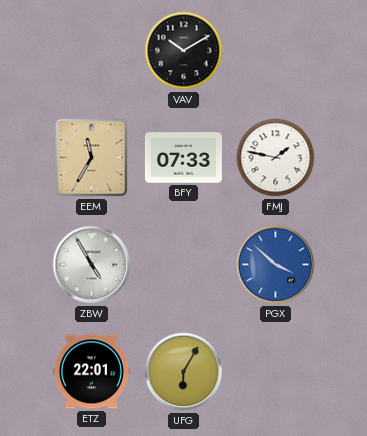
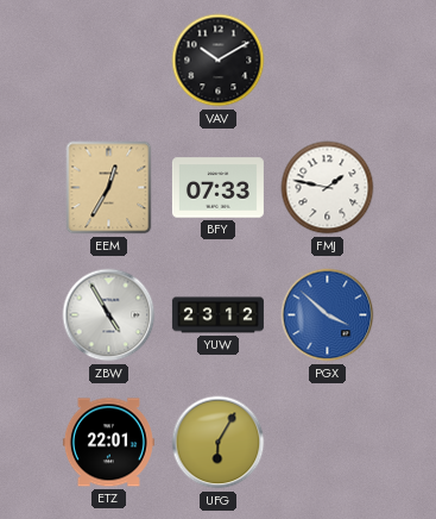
EEM: 11:35 -> 12:35 (109, 188)
YUW: none -> 23:12 (217, 315)
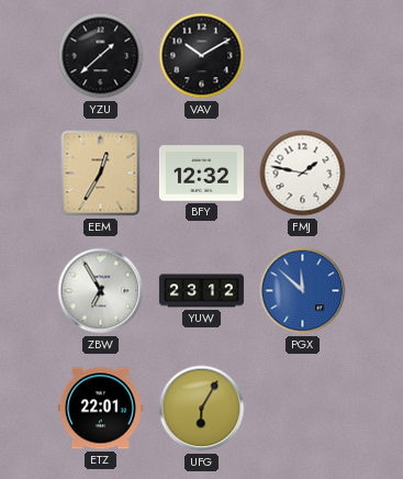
YZU: none -> 1:38 (101, 56)
BFY: 07:33 -> 12:32 (201, 174)
ZBW: 4:55 -> 6:55 (101, 291)
PGX: 3:52 -> 11:52 (303, 291)
